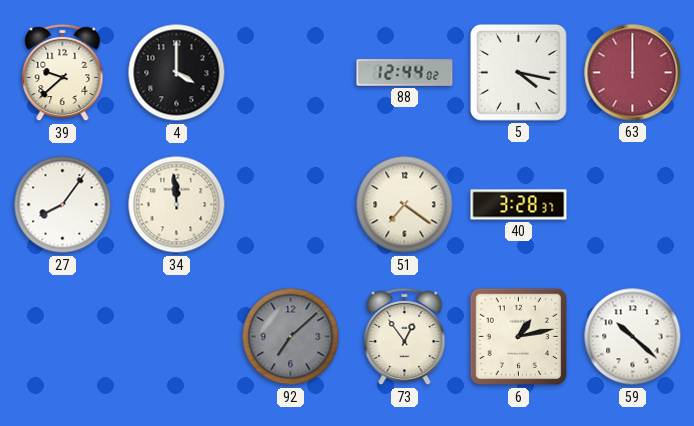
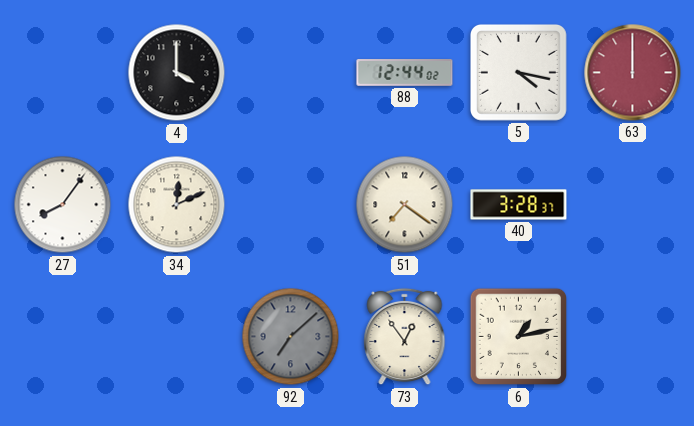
39: 9:38 -> none (63, 73)
34: 11:59 -> 12:11 (177, 205)
59: 10:22 -> none (633, 337)
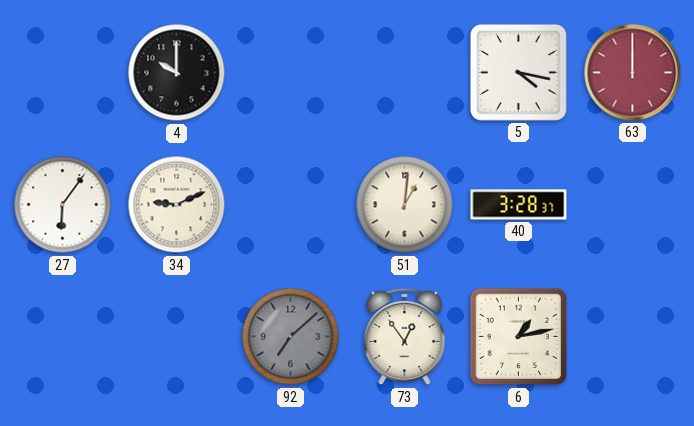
4: 4:00 -> 10:00 (177, 73)
88: 12:44 -> none (405, 73)
27: 8:06 -> 6:06 (63, 205)
34: 12:11 -> 9:11 (177, 205)
51: 7:21 -> 1:01 (405, 205)
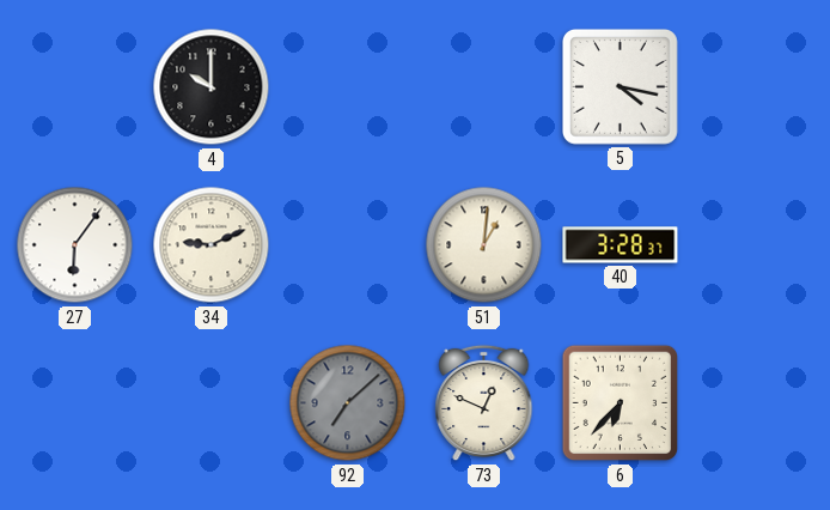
63: 12:00 -> none (633, 73)
73: 12:54 -> 12:49 (484, 403)
6: 1:13 -> 6:37 (621, 403)
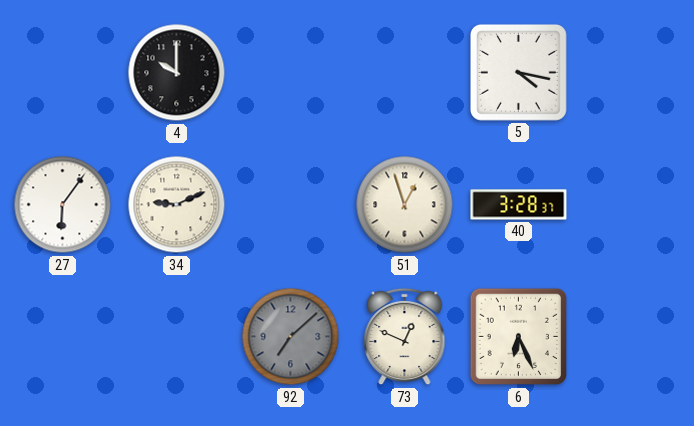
51: 1:01 -> 12:57 (405, 205)
6: 6:37 -> 6:26 (519, 337)
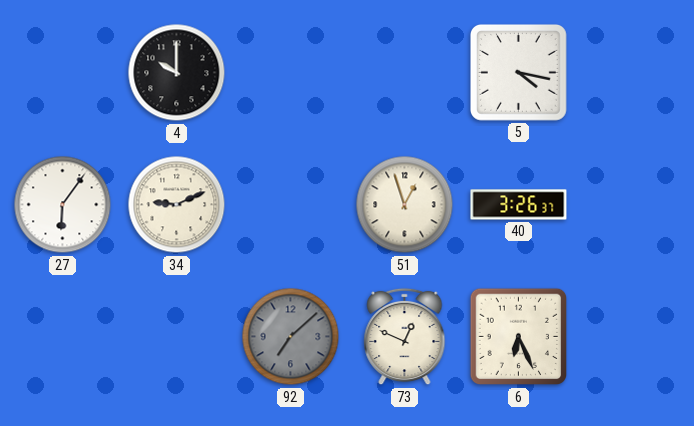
40: 3:28 -> 3:26 (519, 205)
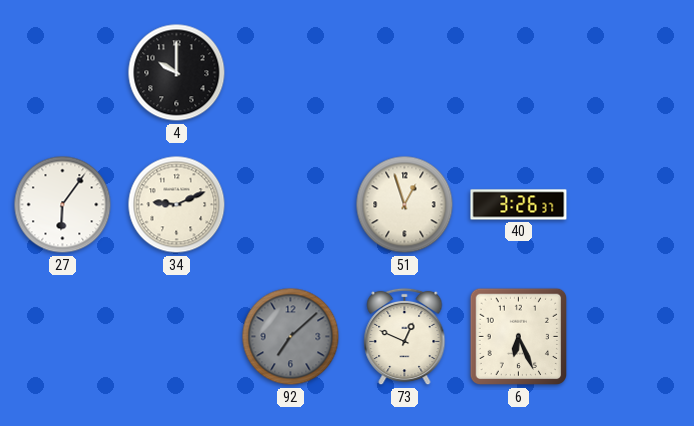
5: 4:17 -> none (519, 73)
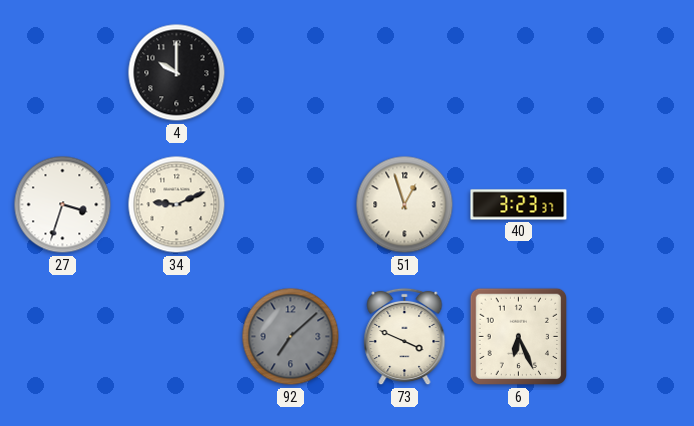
27: 6:06 -> 3:33 (63, 205)
40: 3:26 -> 3:23 (519, 205)
73: 12:49 -> 3:49 (405, 337)
